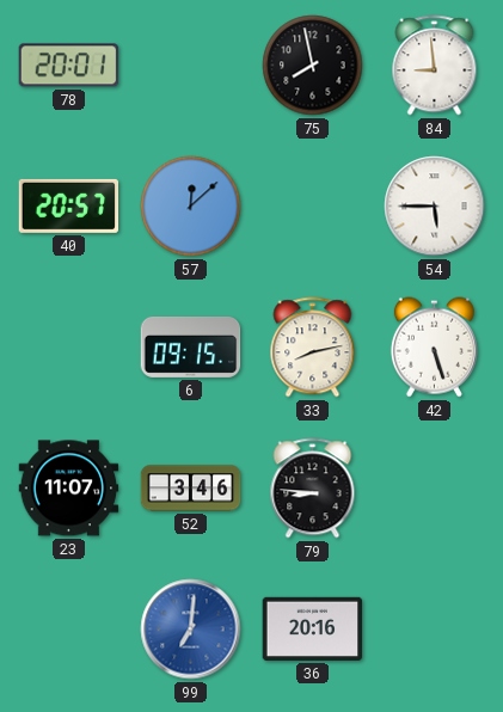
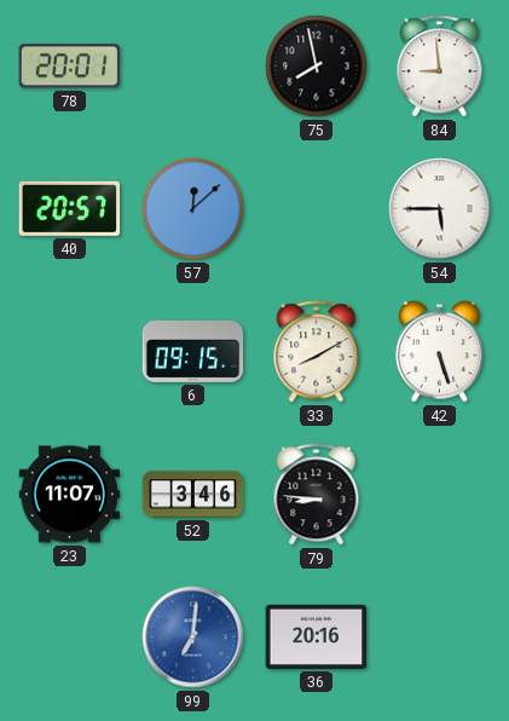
33: 8:13 -> 8:10 (317, 352)
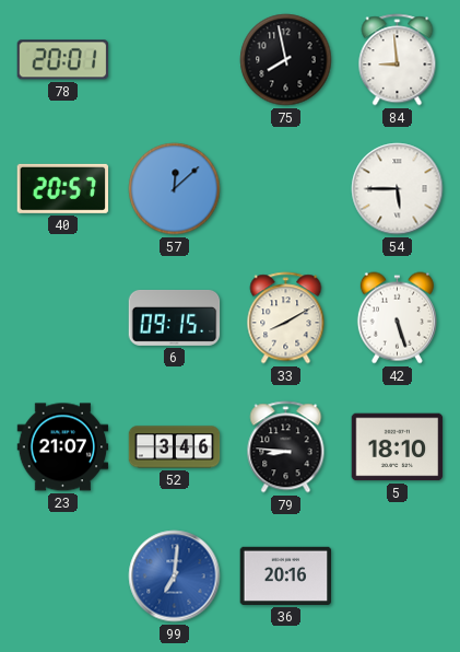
23: 11:07 -> 21:07 (63, 447)
5: none -> 18:10 (398, 447)
